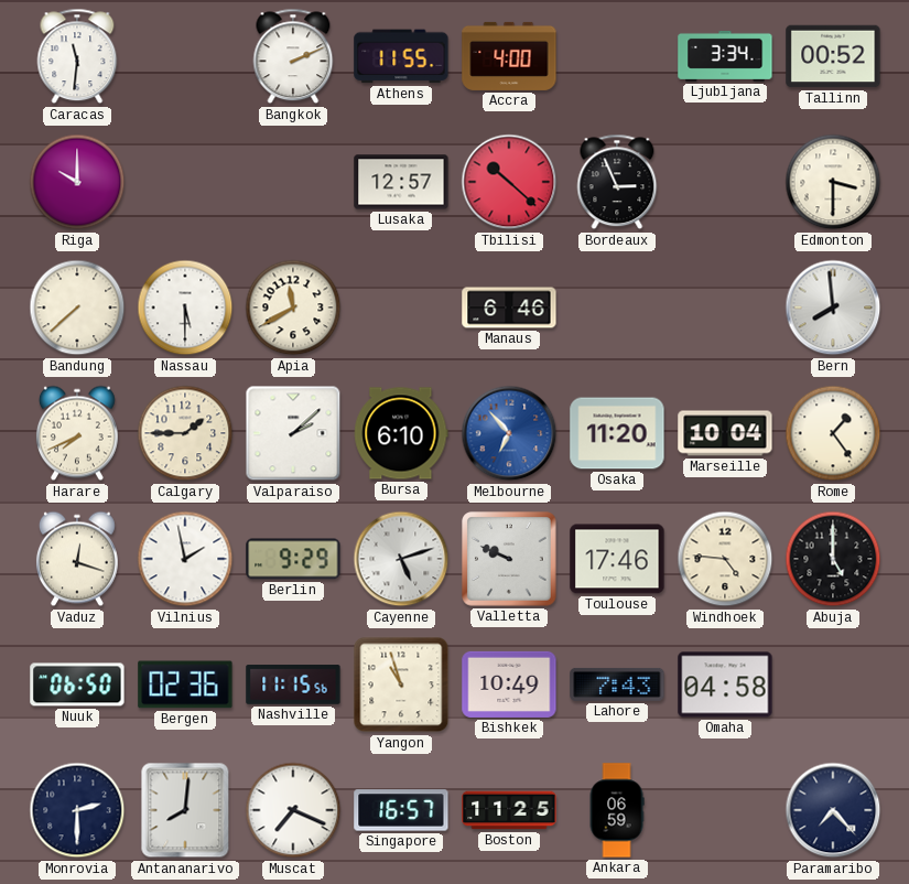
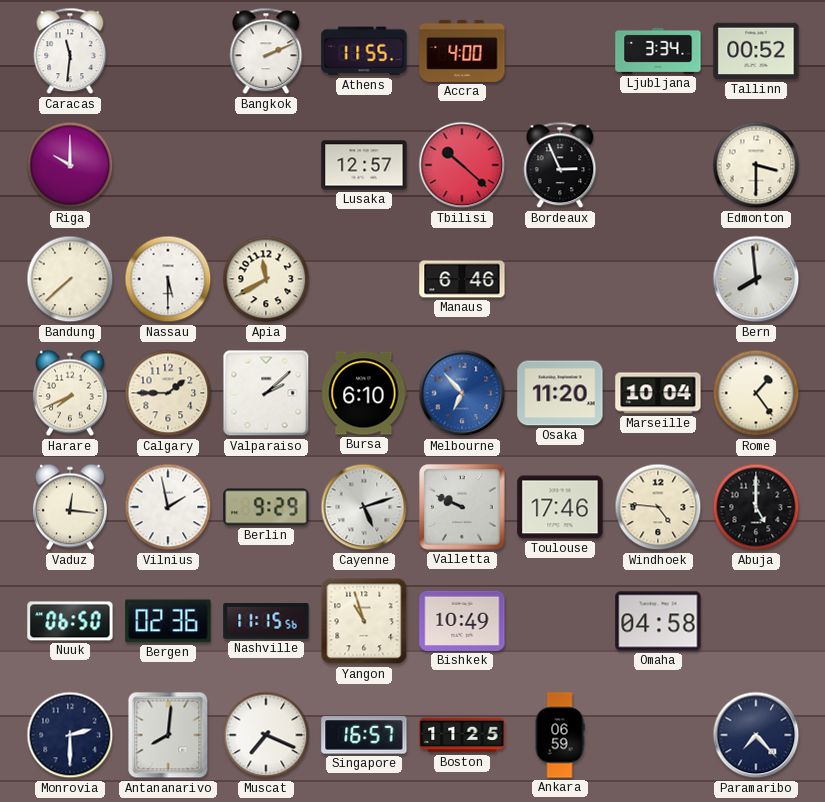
Vaduz: 12:18 -> 12:16 (70, 507)
Lahore: 7:43 -> none (617, 684)
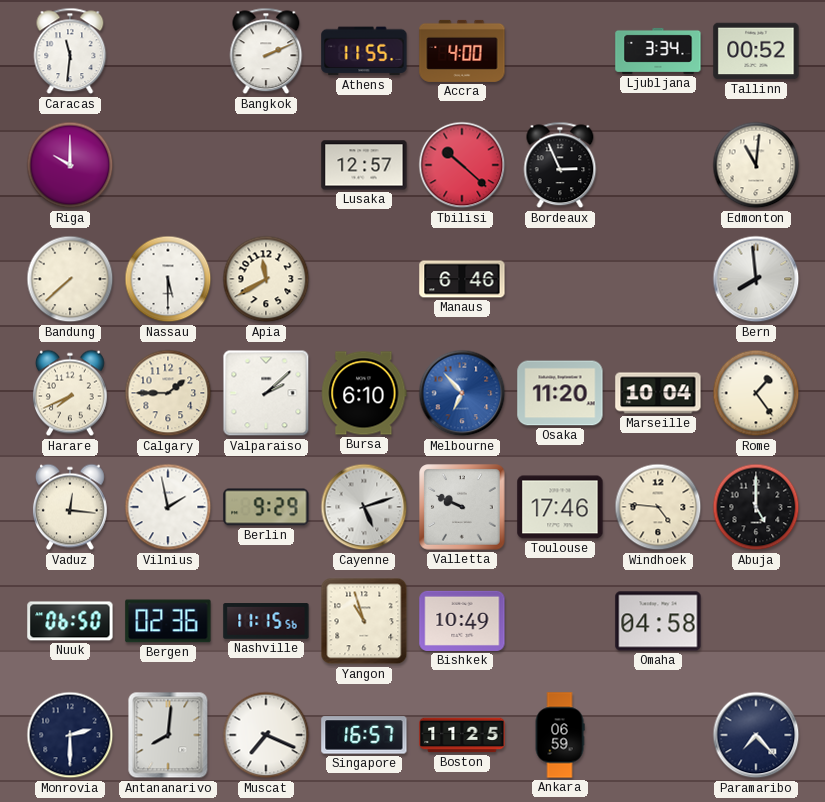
Edmonton: 3:30 -> 11:01 (756, 165)
